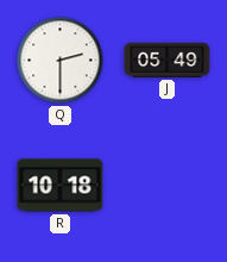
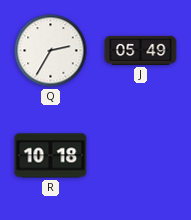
Q: 2:30 -> 2:35 (51, 51)
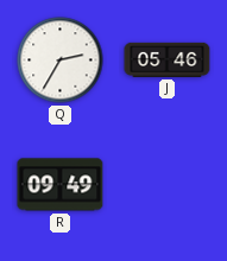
J: 05:49 -> 05:46 (168, 59)
R: 10:18 -> 09:49 (61, 185)
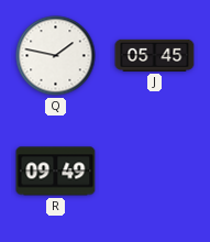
Q: 2:35 -> 1:47 (56, 56)
J: 05:46 -> 05:45 (155, 55)
